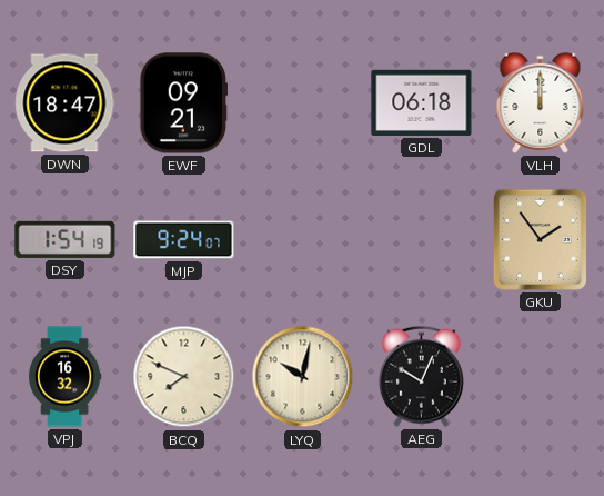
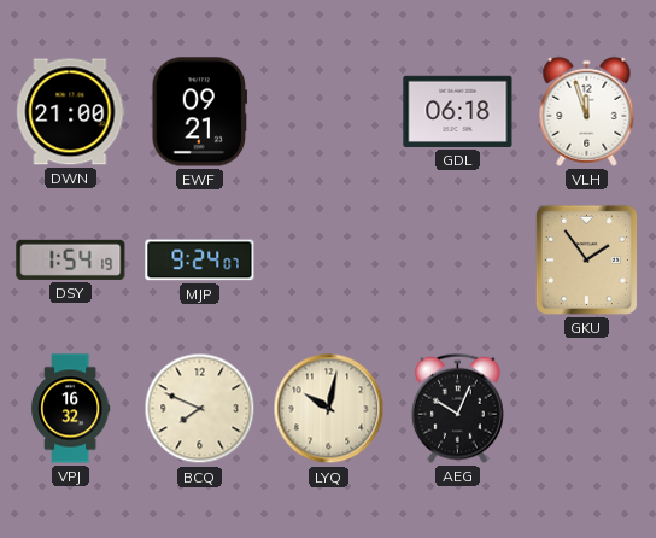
DWN: 18:47 -> 21:00 (71, 112)
VLH: 12:00 -> 11:57 (587, 111)
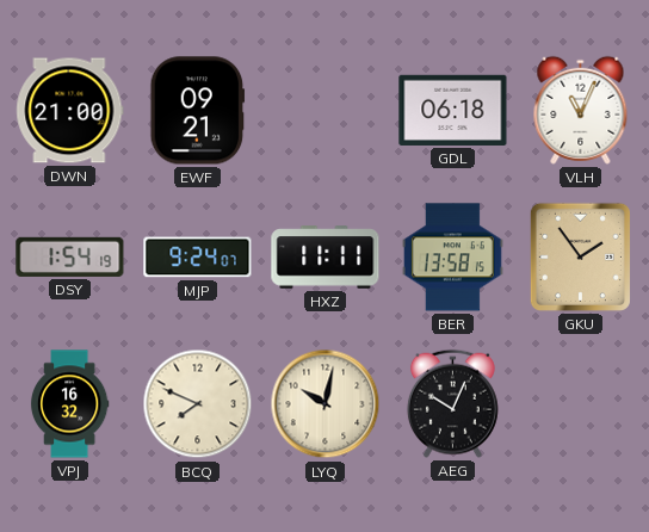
VLH: 11:57 -> 11:04 (581, 110)
HXZ: none -> 11:11 (326, 258)
BER: none -> 13:58 (452, 258)
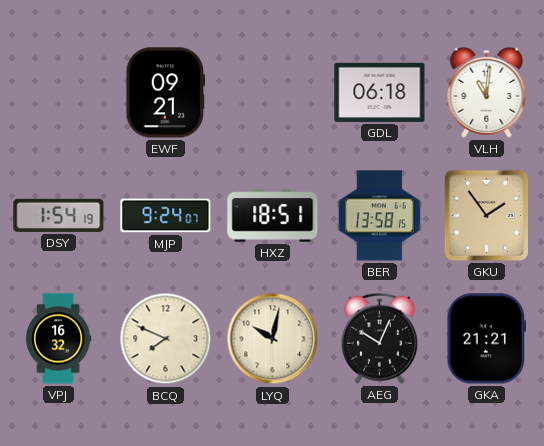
DWN: 21:00 -> none (70, 111)
VLH: 11:04 -> 11:01 (487, 92)
HXZ: 11:11 -> 18:51 (273, 216)
GKA: none -> 21:21 (487, 339)
